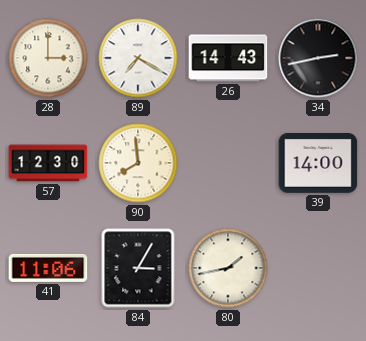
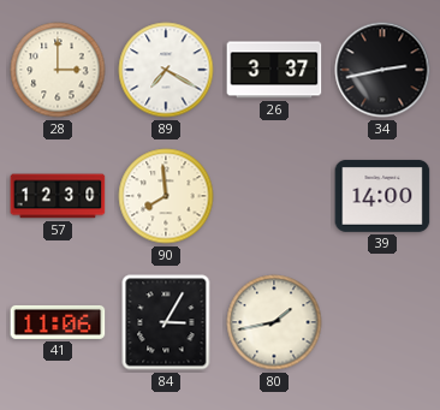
26: 14:43 -> 3:37 (274, 70)
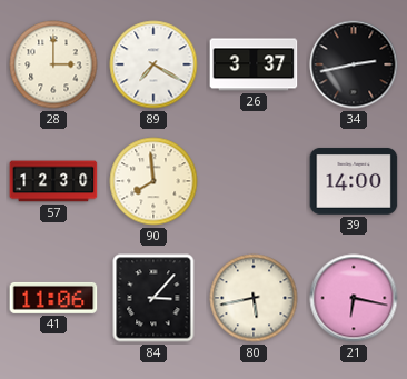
84: 3:05 -> 3:07 (153, 298)
80: 1:43 -> 5:43 (254, 298)
21: none -> 6:17 (354, 298)
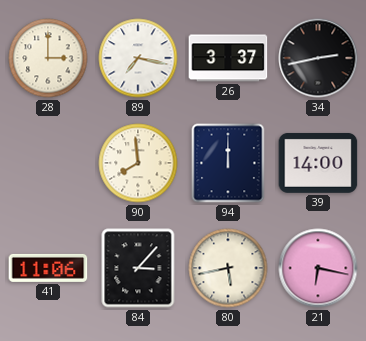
89: 7:20 -> 7:17 (138, 58)
57: 12:30 -> none (53, 181)
94: none -> 12:00 (228, 163)
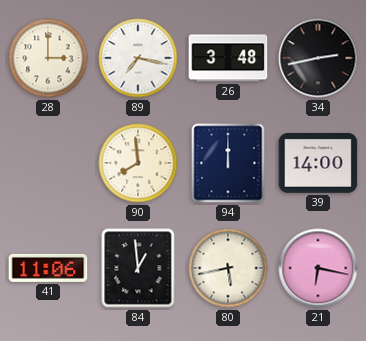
26: 3:37 -> 3:48 (228, 58)
84: 3:07 -> 12:59 (138, 268)
